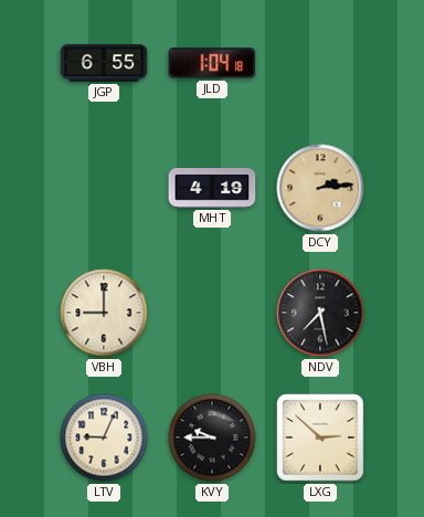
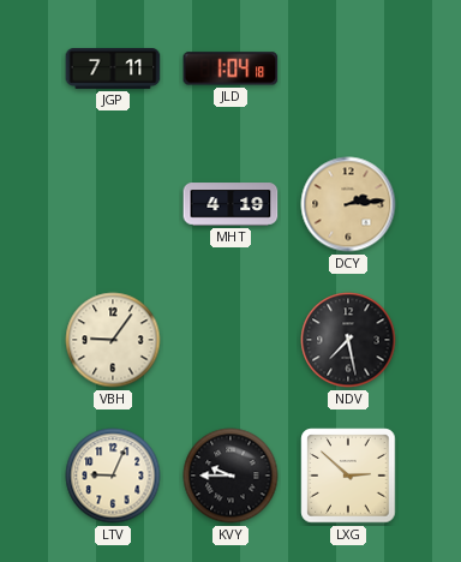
JGP: 6:55 -> 7:11 (113, 70)
VBH: 9:00 -> 9:06 (113, 340)
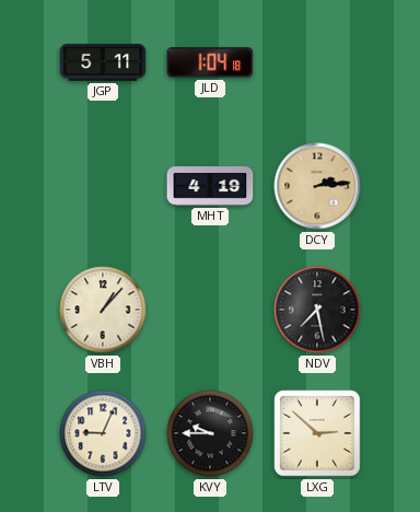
JGP: 7:11 -> 5:11 (103, 63)
VBH: 9:06 -> 1:07 (103, 310)
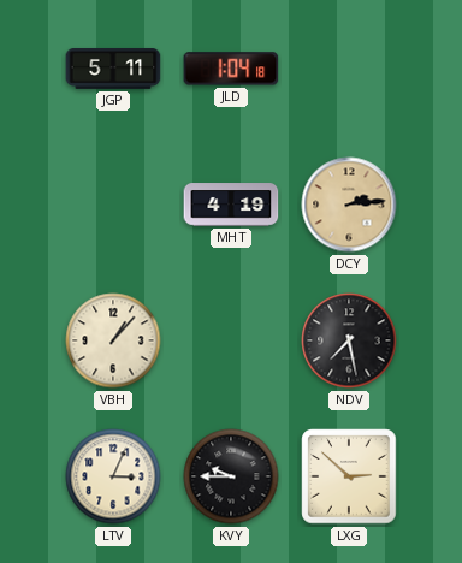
LTV: 9:04 -> 3:04 (113, 476)
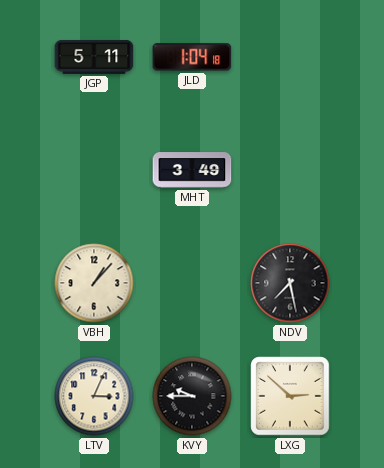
MHT: 4:19 -> 3:49 (192, 170)
DCY: 2:14 -> none (349, 205)
